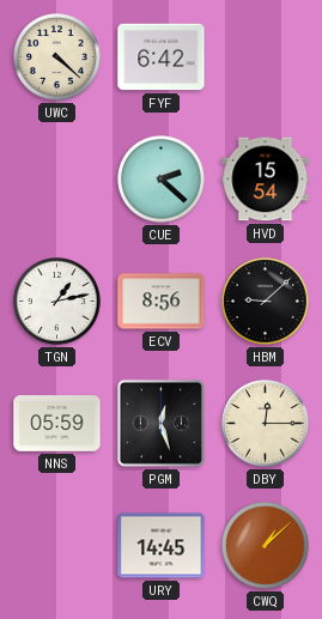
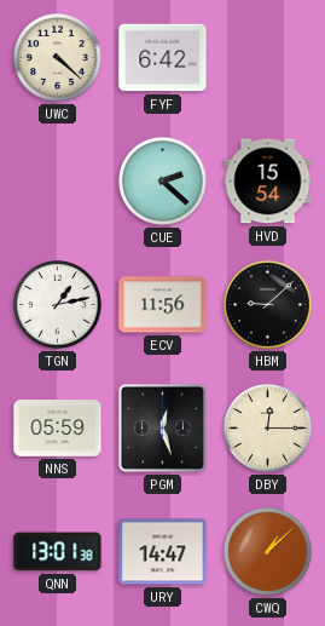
ECV: 8:56 -> 11:56 (163, 305)
QNN: none -> 13:01 (58, 552)
URY: 14:45 -> 14:47 (163, 552)
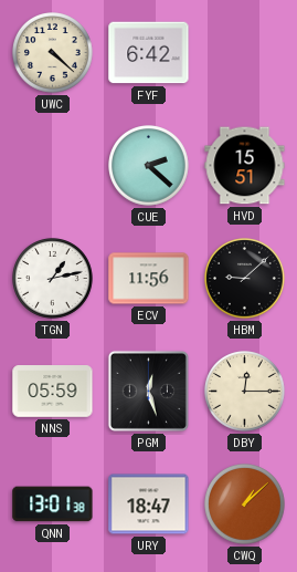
HVD: 15:54 -> 15:51 (245, 166)
URY: 14:47 -> 18:47 (149, 505)
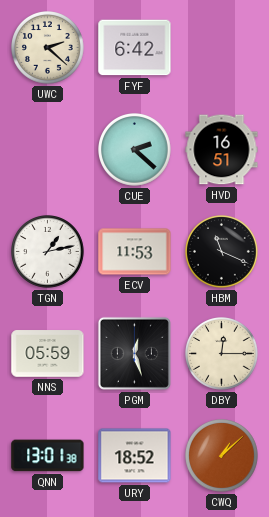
UWC: 4:22 -> 2:22 (48, 48)
HVD: 15:51 -> 16:51 (222, 150)
ECV: 11:56 -> 11:53 (135, 252)
HBM: 9:08 -> 11:19 (222, 252)
URY: 18:47 -> 18:52 (135, 456)
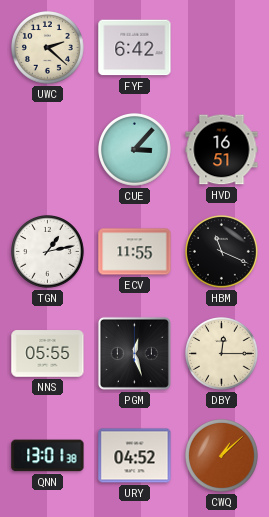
CUE: 2:22 -> 3:07 (135, 150)
ECV: 11:53 -> 11:55 (135, 252)
NNS: 05:59 -> 05:55 (48, 354)
URY: 18:52 -> 04:52 (135, 456)
